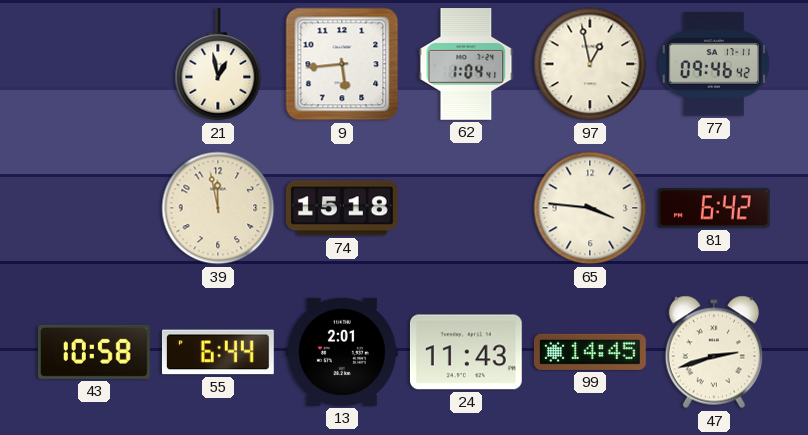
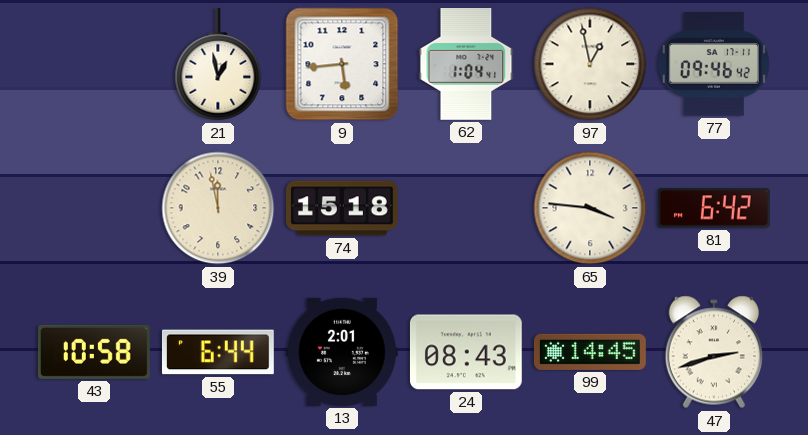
24: 11:43 -> 08:43 (466, 352)
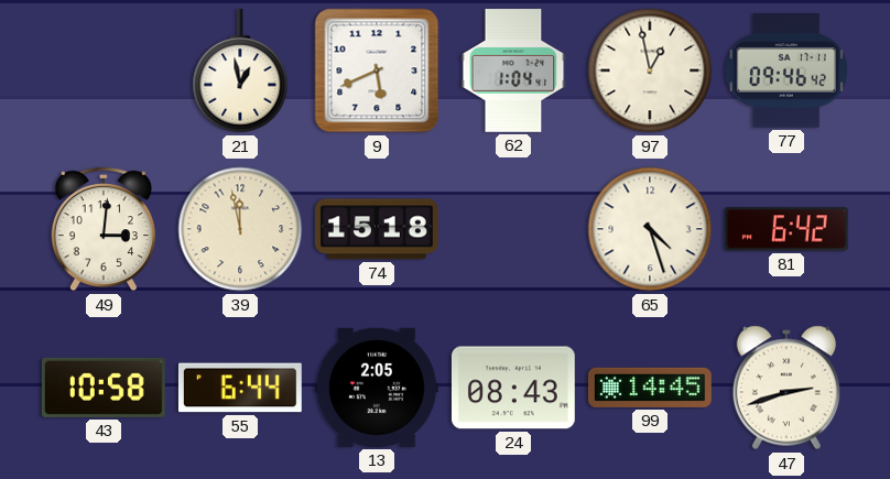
9: 5:44 -> 5:41 (377, 70)
49: none -> 3:01 (102, 229)
65: 3:46 -> 4:27 (650, 229)
13: 2:01 -> 2:05 (378, 388)
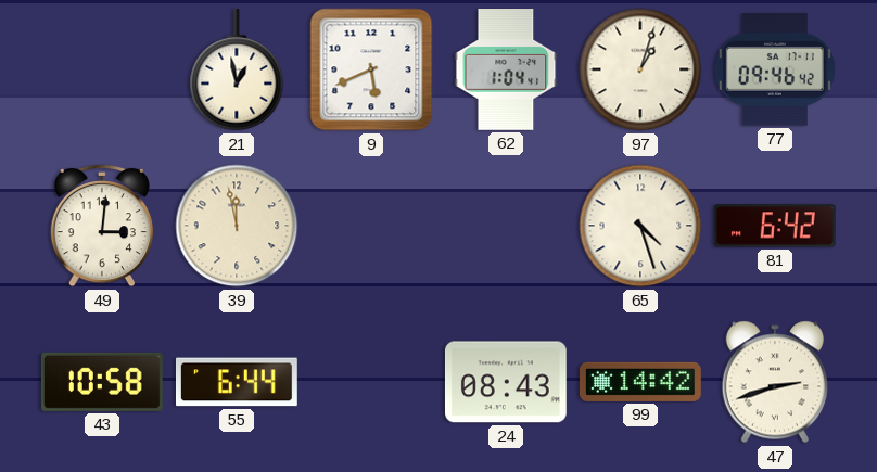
97: 12:58 -> 1:03 (640, 69)
74: 15:18 -> none (377, 229)
13: 2:05 -> none (378, 388)
99: 14:45 -> 14:42 (640, 382)
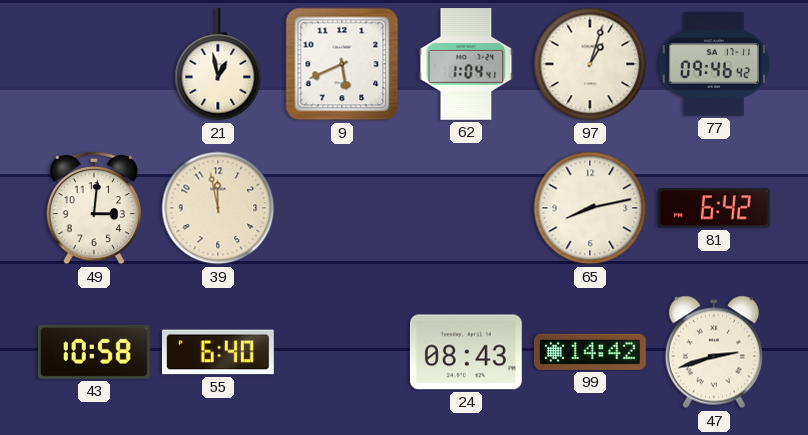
65: 4:27 -> 8:13 (590, 208)
55: 6:44 -> 6:40 (218, 352)
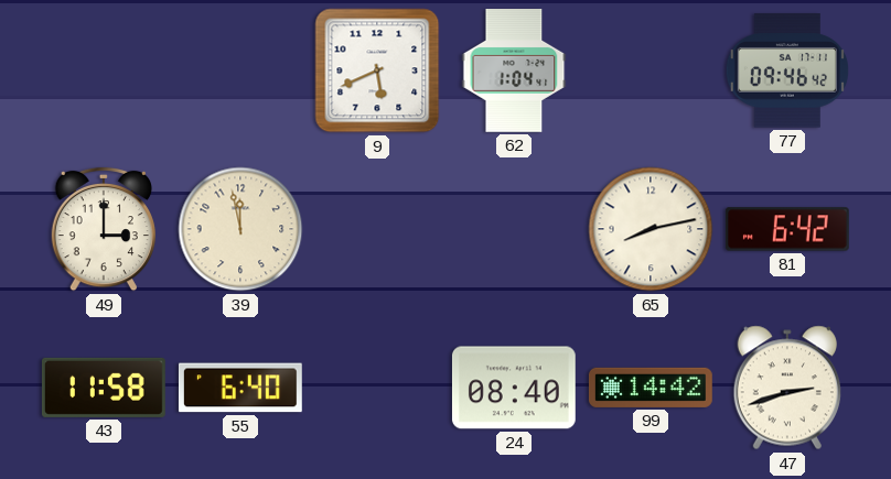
21: 12:58 -> none (218, 65)
97: 1:03 -> none (590, 64)
49: 3:01 -> 3:00 (103, 229)
43: 10:58 -> 11:58 (104, 388)
24: 08:43 -> 08:40 (514, 388)
